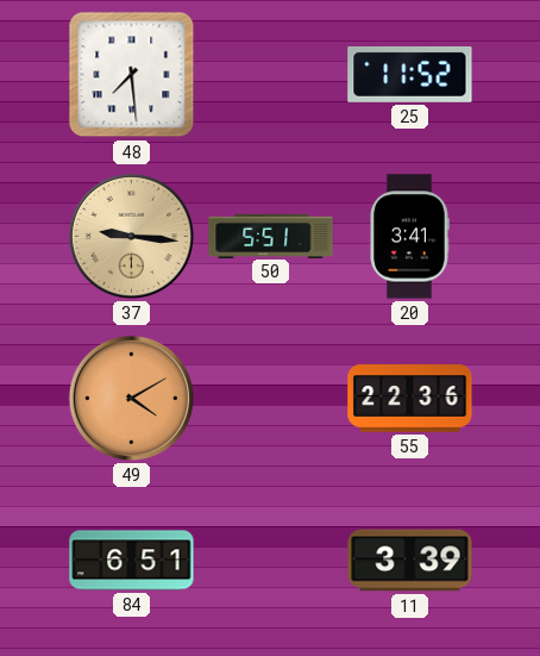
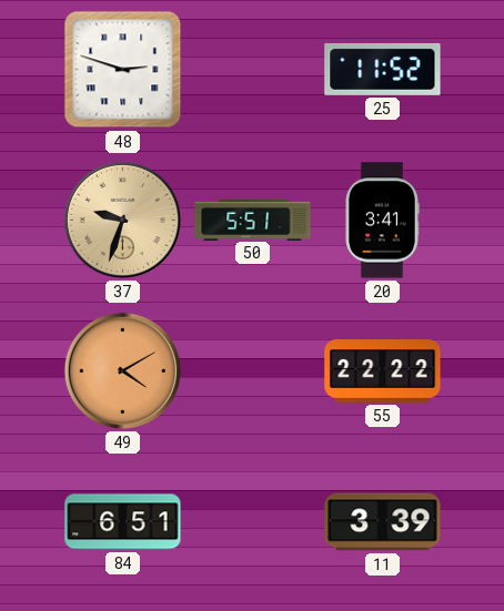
48: 7:29 -> 2:48 (123, 70)
37: 9:16 -> 9:33 (122, 220)
55: 22:36 -> 22:22 (383, 371)
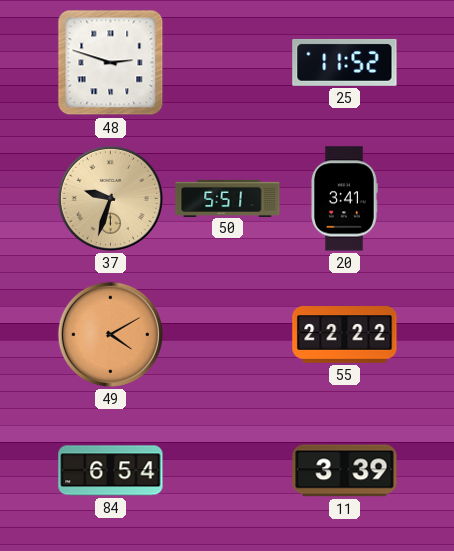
84: 6:51 -> 6:54 (111, 471)
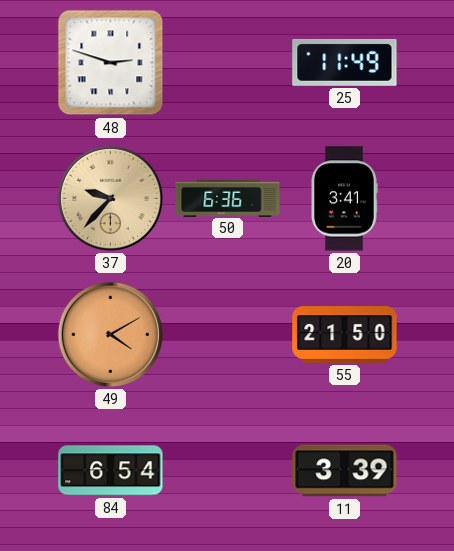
25: 11:52 -> 11:49 (345, 62)
37: 9:33 -> 9:37 (110, 198)
50: 5:51 -> 6:36 (228, 198)
55: 22:22 -> 21:50 (345, 335)
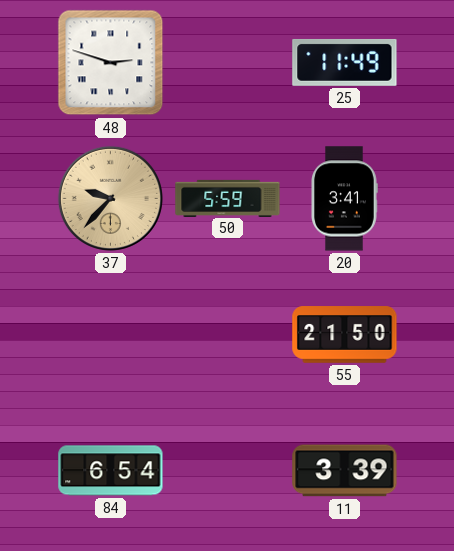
50: 6:36 -> 5:59 (228, 198)
49: 4:10 -> none (110, 334)
